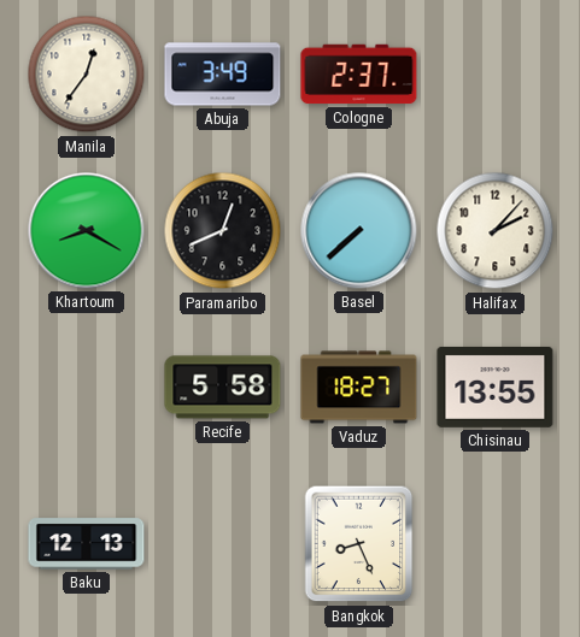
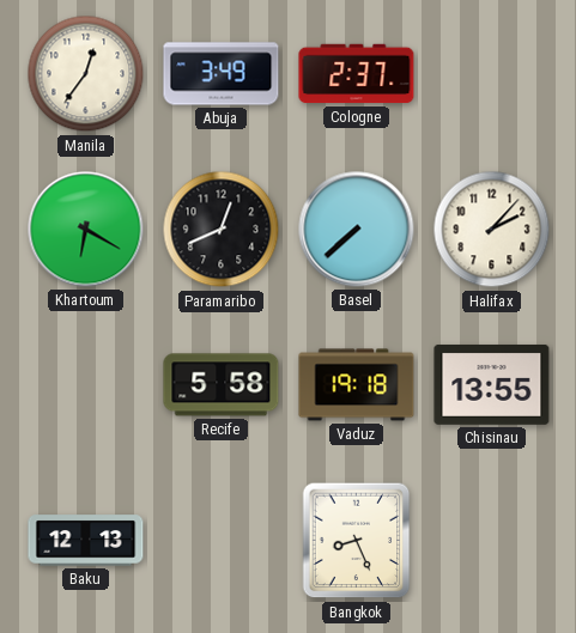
Khartoum: 8:20 -> 6:20 (86, 230)
Vaduz: 18:27 -> 19:18 (357, 385)
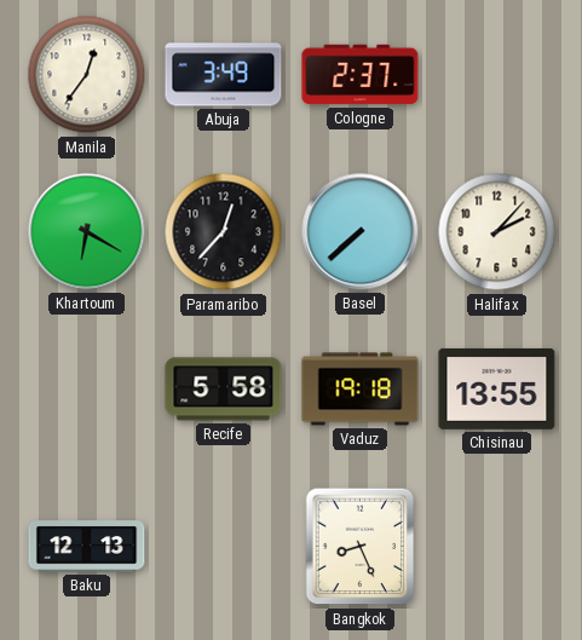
Paramaribo: 12:41 -> 12:37 (224, 232)
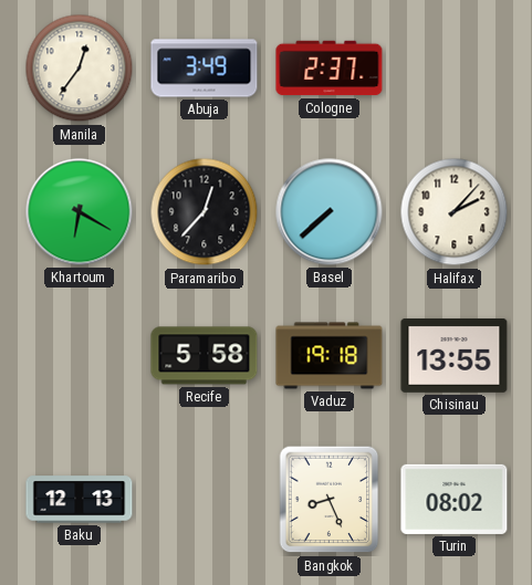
Turin: none -> 08:02 (455, 499)
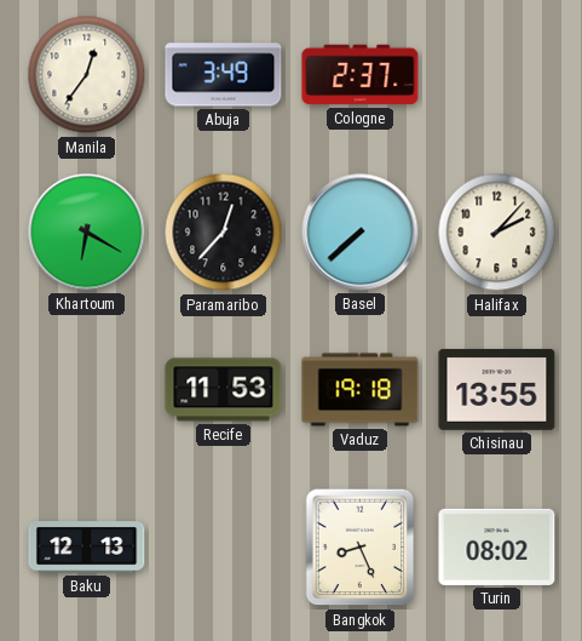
Recife: 5:58 -> 11:53 (224, 390)
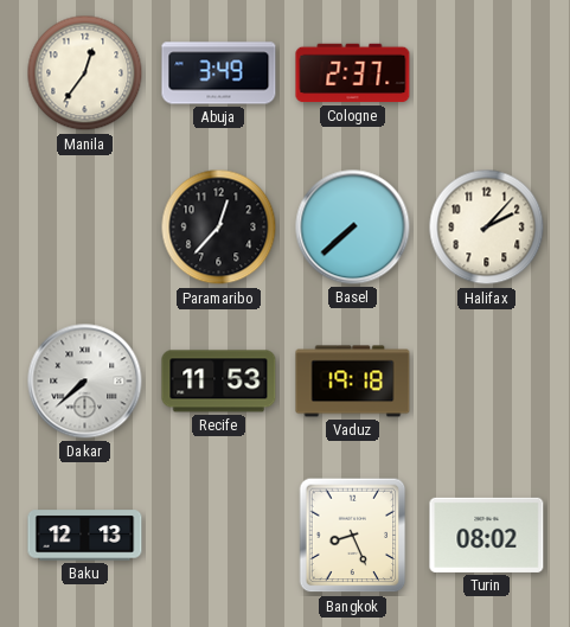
Khartoum: 6:20 -> none (87, 233)
Dakar: none -> 7:38 (85, 382)
Chisinau: 13:55 -> none (497, 389)
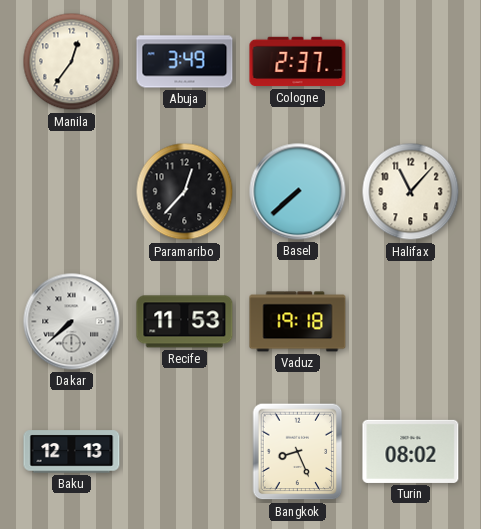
Halifax: 2:07 -> 11:07 (411, 192)
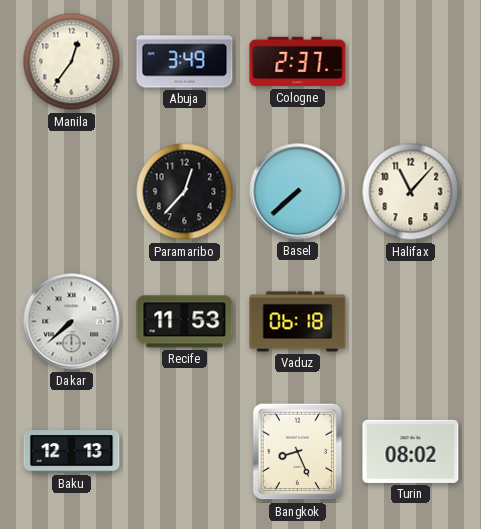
Vaduz: 19:18 -> 06:18 (298, 322)
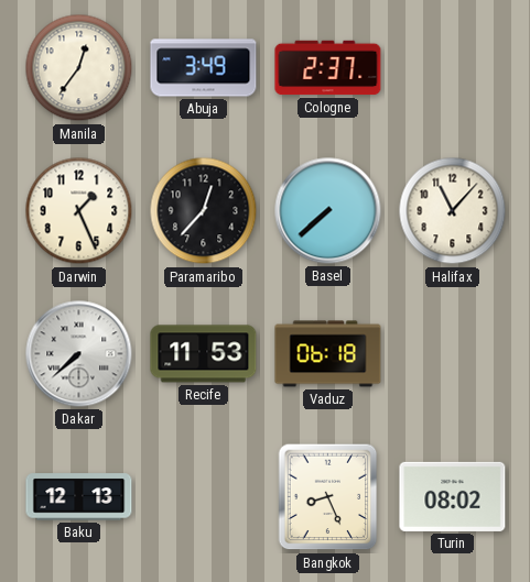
Darwin: none -> 1:26 (79, 211)
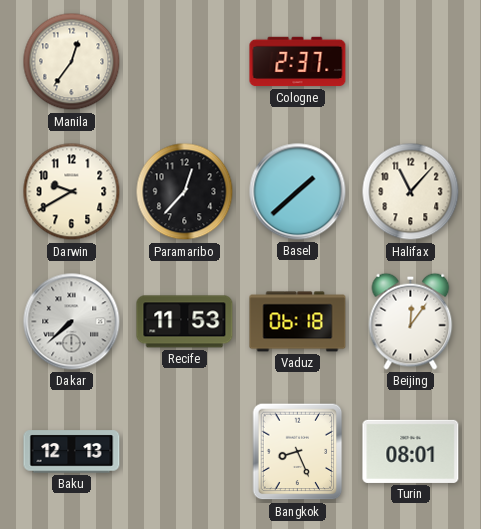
Abuja: 3:49 -> none (204, 68)
Darwin: 1:26 -> 9:40 (72, 192)
Basel: 7:38 -> 1:38 (298, 192)
Beijing: none -> 12:06 (411, 321)
Turin: 08:02 -> 08:01 (411, 451)
